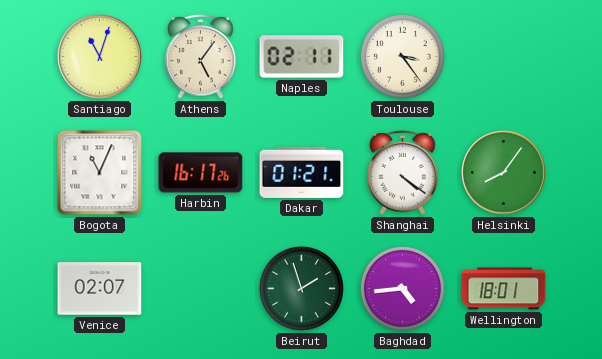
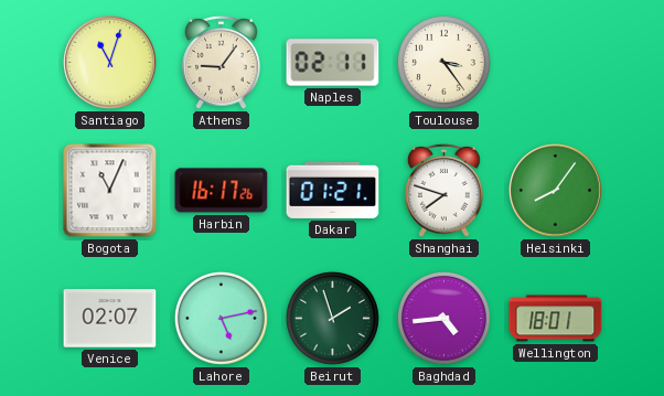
Athens: 5:06 -> 9:06 (222, 62)
Shanghai: 4:21 -> 7:48 (445, 190)
Lahore: none -> 5:13 (221, 318)
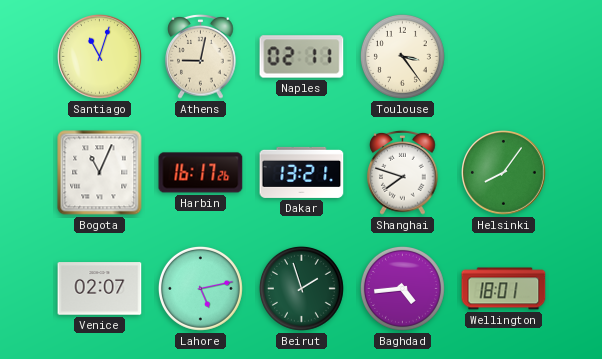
Athens: 9:06 -> 9:02 (201, 56)
Dakar: 01:21 -> 13:21 (302, 172)
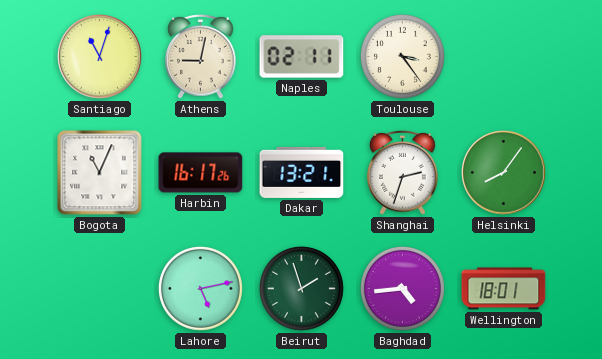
Shanghai: 7:48 -> 2:33 (403, 172)
Venice: 02:07 -> none (100, 289)
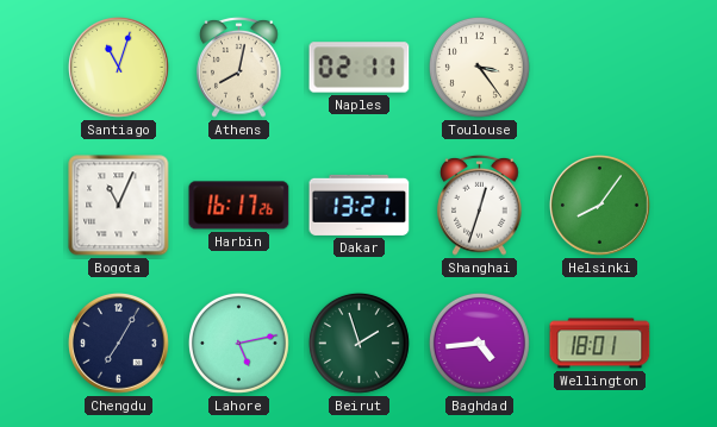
Athens: 9:02 -> 8:02 (239, 67)
Shanghai: 2:33 -> 12:33 (480, 205)
Chengdu: none -> 7:05 (119, 344)
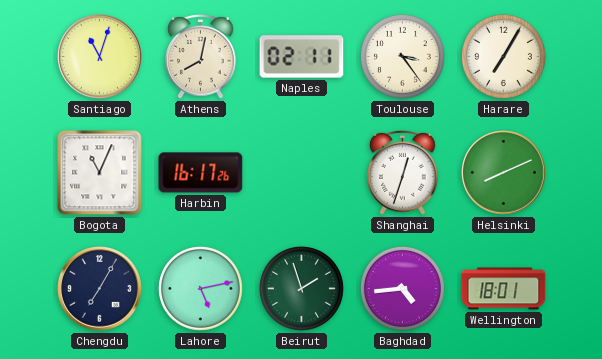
Harare: none -> 7:05 (503, 56)
Dakar: 13:21 -> none (360, 205)
Helsinki: 8:06 -> 8:11 (504, 173)
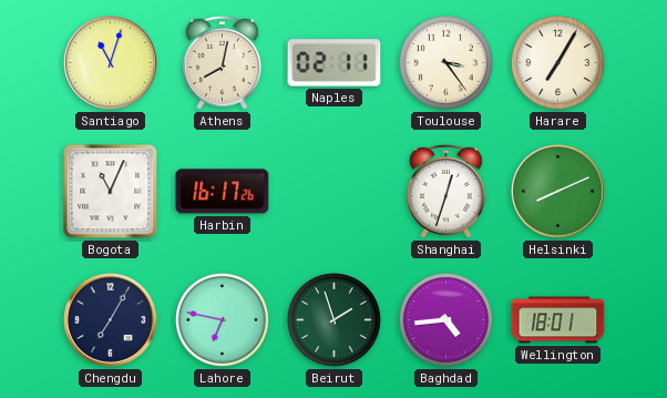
Lahore: 5:13 -> 6:47 (222, 319)
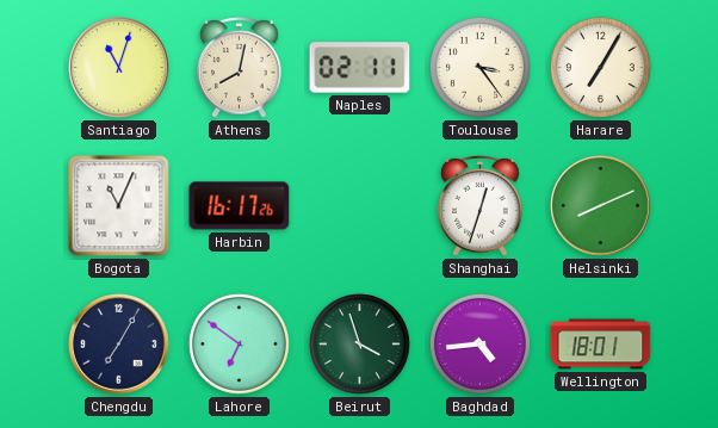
Lahore: 6:47 -> 6:51 (239, 343)
Beirut: 1:57 -> 3:57 (359, 343)
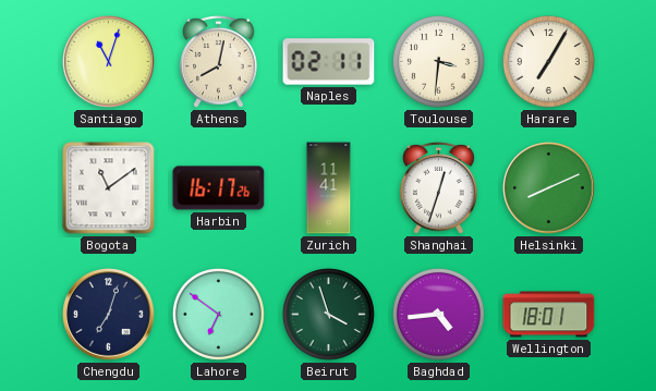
Toulouse: 3:24 -> 3:31 (438, 61)
Bogota: 11:04 -> 11:09 (109, 188)
Zurich: none -> 11:41 (329, 188)
Chengdu: 7:05 -> 7:03 (109, 315)
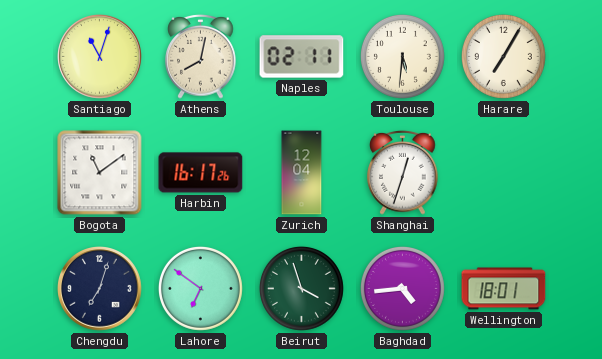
Toulouse: 3:31 -> 5:31 (402, 56)
Zurich: 11:41 -> 12:04 (302, 173)
Helsinki: 8:11 -> none (549, 188)
